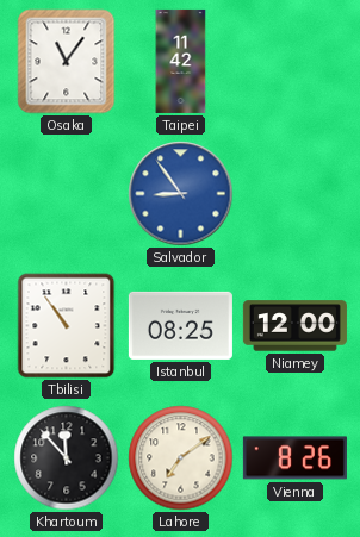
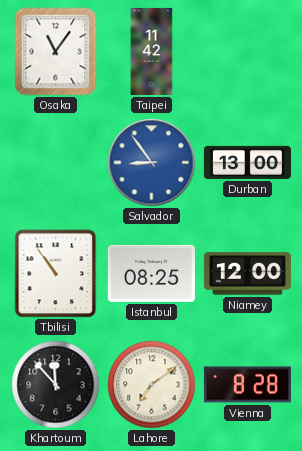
Durban: none -> 13:00 (247, 162)
Vienna: 8:26 -> 8:28 (247, 385)
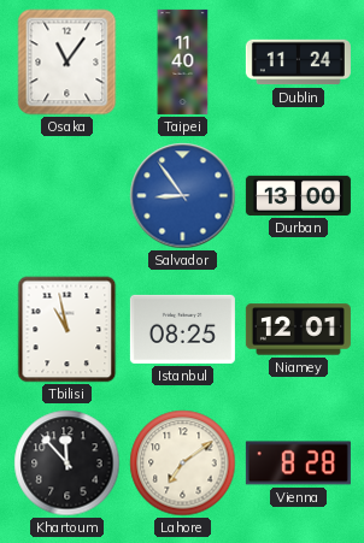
Taipei: 11:42 -> 11:40 (183, 61)
Dublin: none -> 11:24 (298, 63)
Tbilisi: 10:54 -> 10:58 (67, 330)
Niamey: 12:00 -> 12:01 (298, 330)
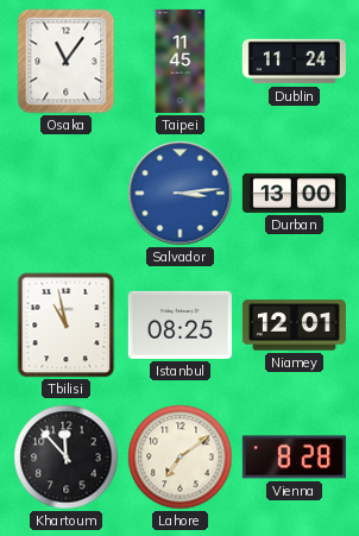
Taipei: 11:40 -> 11:45 (181, 61)
Salvador: 8:54 -> 3:14 (181, 194)
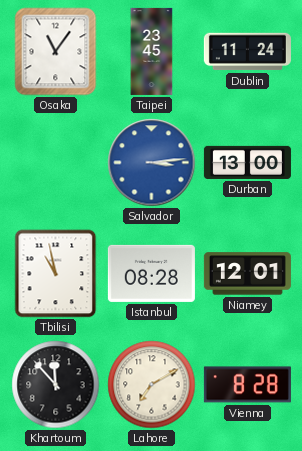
Taipei: 11:45 -> 23:45 (152, 51)
Istanbul: 08:25 -> 08:28 (151, 273)
Lahore: 7:09 -> 7:10 (152, 385)
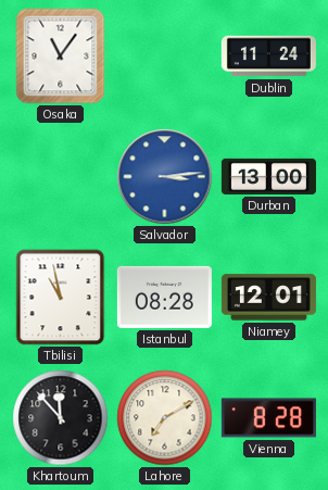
Taipei: 23:45 -> none (152, 51)
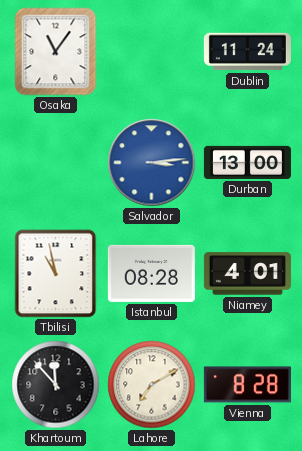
Niamey: 12:01 -> 4:01 (247, 274)
